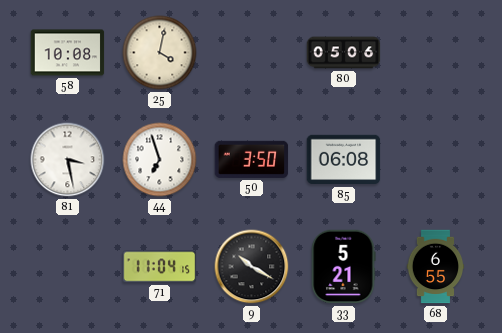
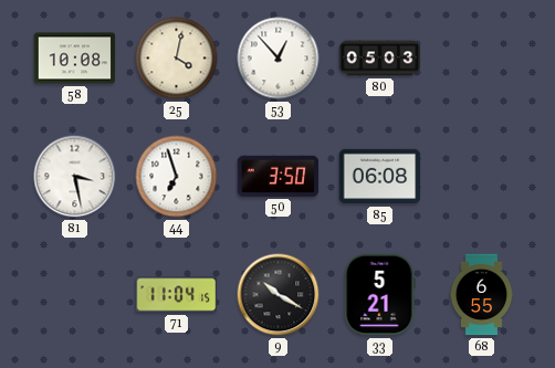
53: none -> 12:53 (279, 59)
80: 05:06 -> 05:03 (380, 59)
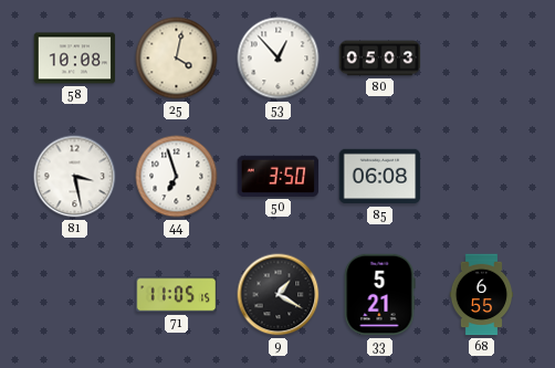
71: 11:04 -> 11:05 (177, 295)
9: 10:20 -> 1:20 (279, 295)
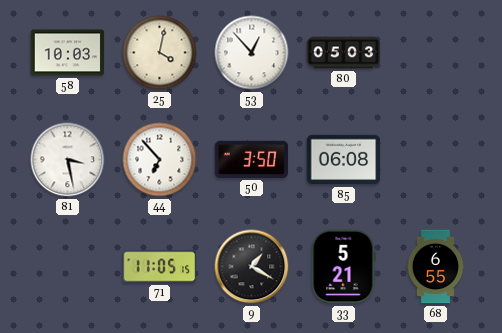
58: 10:08 -> 10:03 (68, 53)
44: 6:57 -> 6:53 (160, 160)
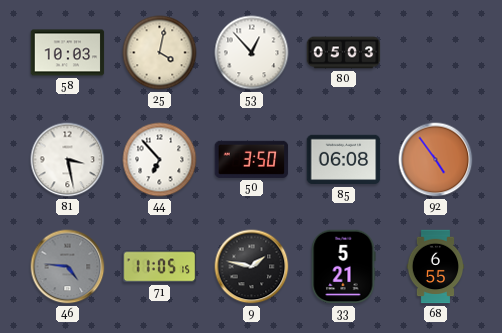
92: none -> 4:54 (436, 160)
46: none -> 4:46 (68, 267)
9: 1:20 -> 1:47 (252, 267)
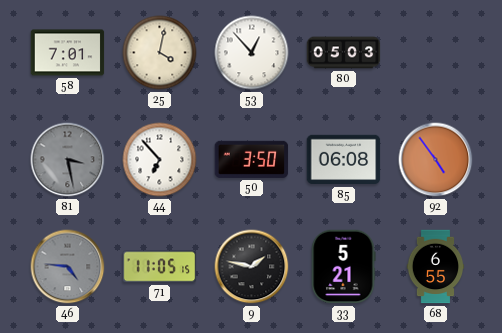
58: 10:03 -> 7:01 (68, 53)
81 dial: white -> grey (68, 160)
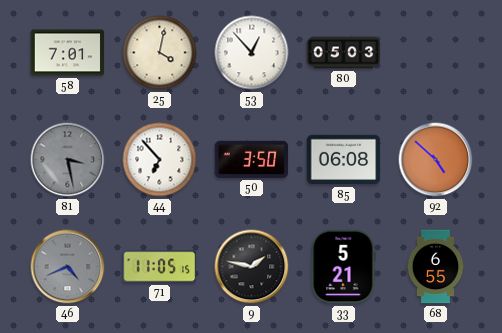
92: 4:54 -> 4:52 (436, 160)
46: 4:46 -> 4:41 (68, 267)
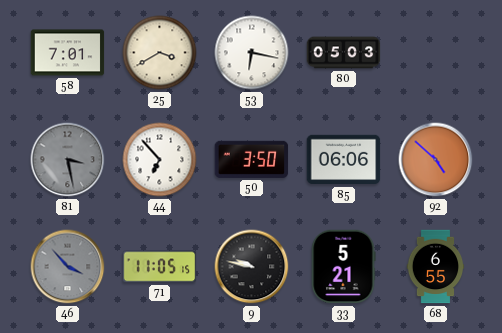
25: 4:02 -> 3:40 (160, 53)
53: 12:53 -> 6:17 (252, 53)
85: 06:08 -> 06:06 (344, 160)
46: 4:41 -> 3:53 (68, 267)
9: 1:47 -> 9:47 (252, 267)
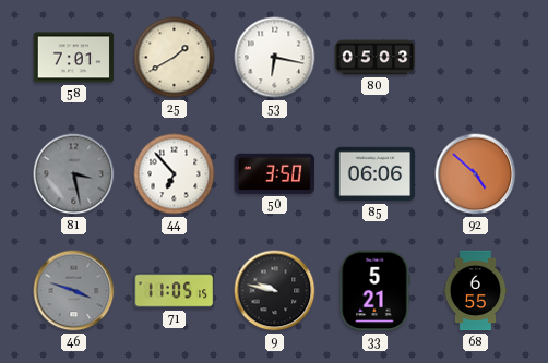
25: 3:40 -> 1:40 (175, 58)
46: 3:53 -> 3:48 (74, 291)
